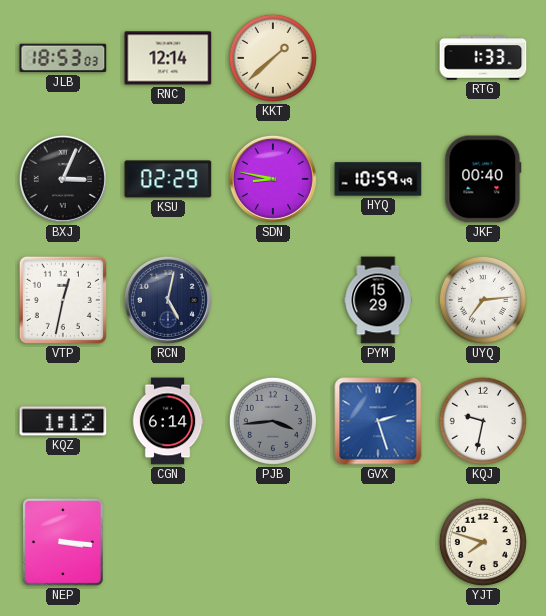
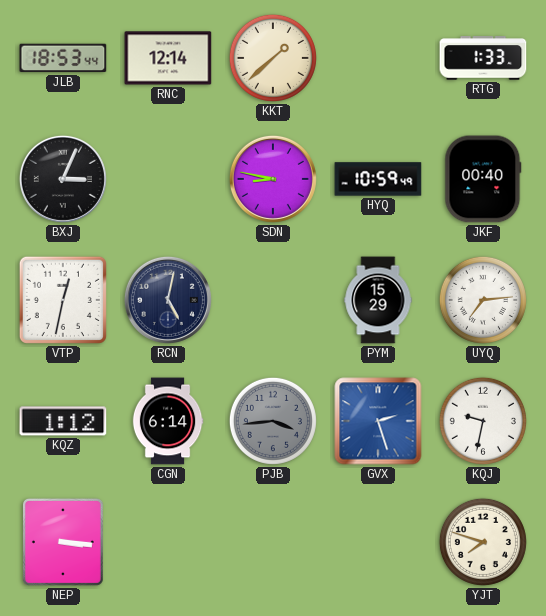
JLB: 18:53:03 -> 18:53:44 (63, 58)
KSU: 02:29 -> none (168, 179)
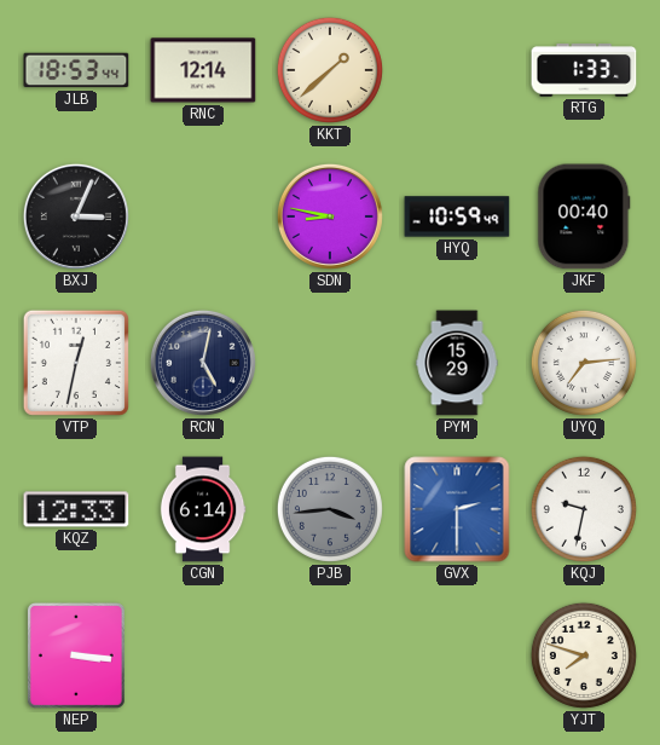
KQZ: 1:12 -> 12:33 (76, 509)
GVX: 2:27 -> 2:30 (457, 509)
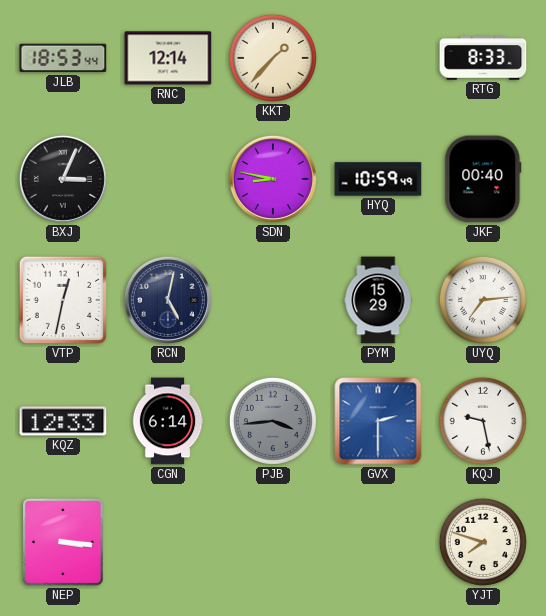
KKT: 1:38 -> 1:37 (273, 58)
RTG: 1:33 -> 8:33 (483, 58)
KQJ: 9:32 -> 9:28 (483, 421)
